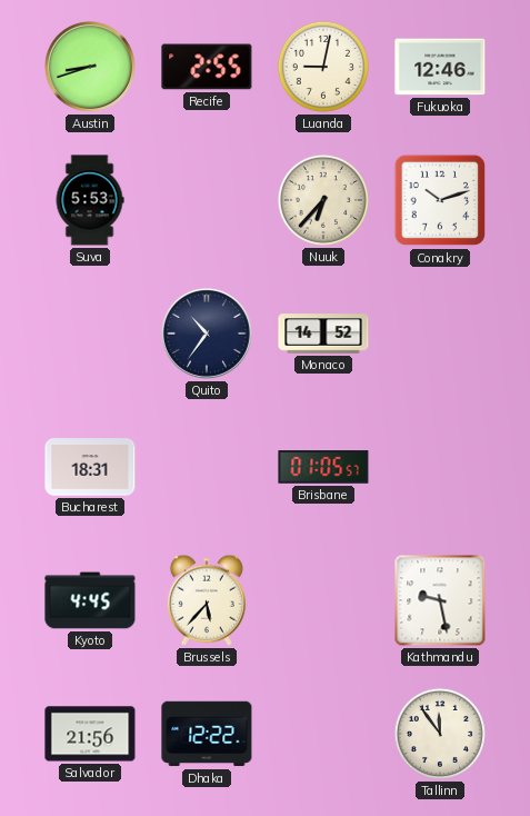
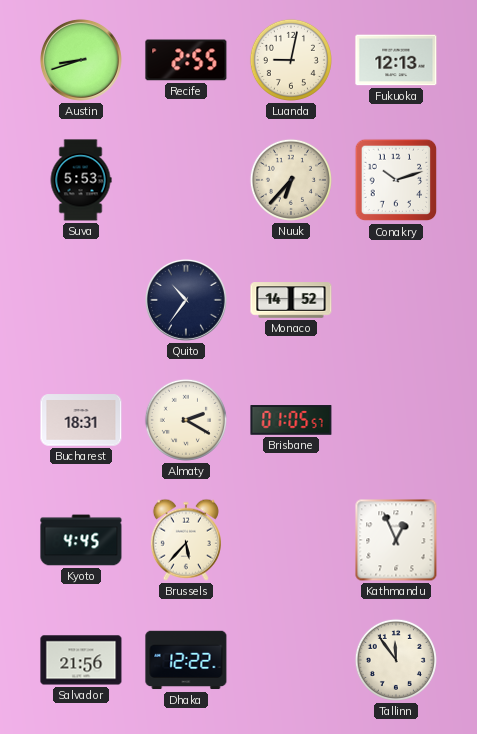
Fukuoka: 12:46 -> 12:13 (396, 60)
Almaty: none -> 2:20 (186, 420)
Kathmandu: 9:28 -> 12:56 (396, 540)
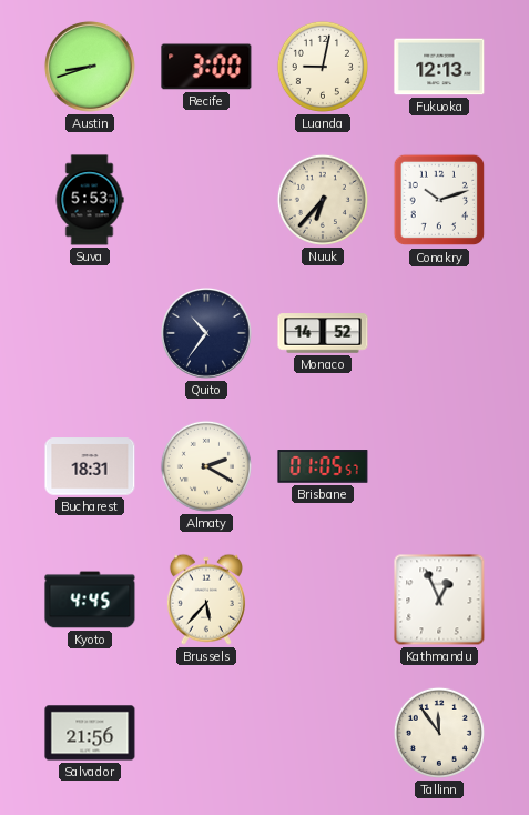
Recife: 2:55 -> 3:00 (206, 67)
Dhaka: 12:22 -> none (186, 660)
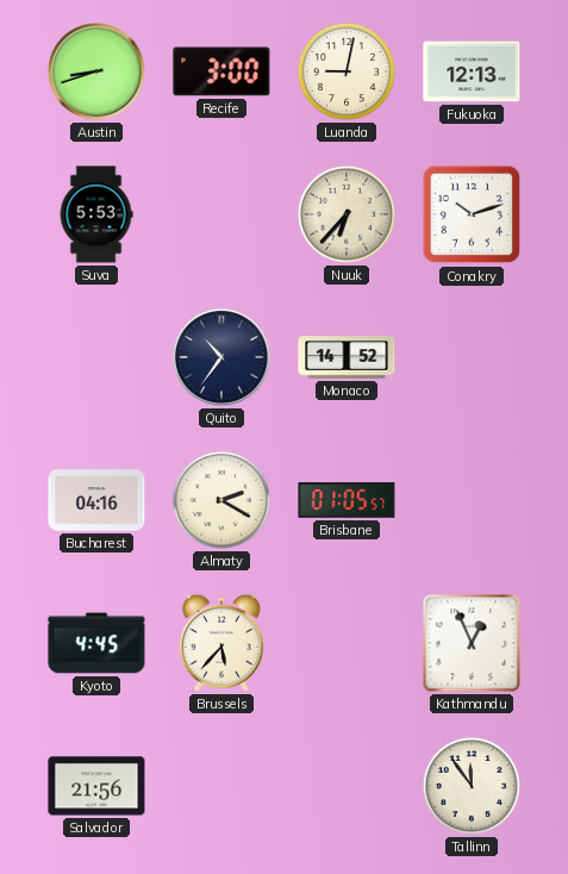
Bucharest: 18:31 -> 04:16 (96, 500)
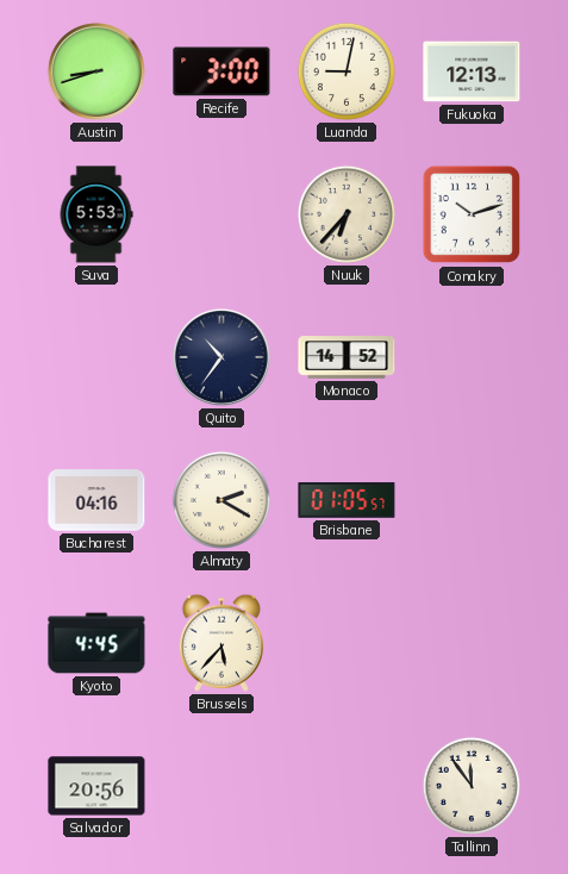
Kathmandu: 12:56 -> none (472, 643)
Salvador: 21:56 -> 20:56 (96, 786)
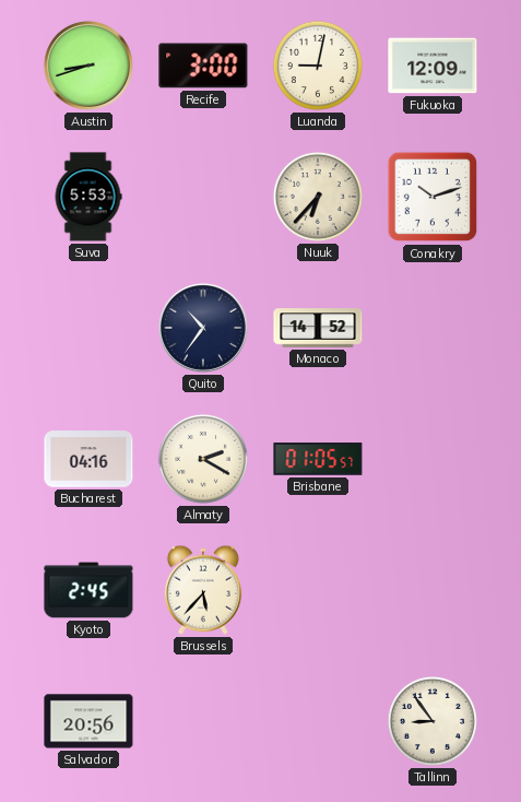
Fukuoka: 12:13 -> 12:09 (433, 66)
Kyoto: 4:45 -> 2:45 (88, 590)
Tallinn: 11:54 -> 8:54 (433, 721)
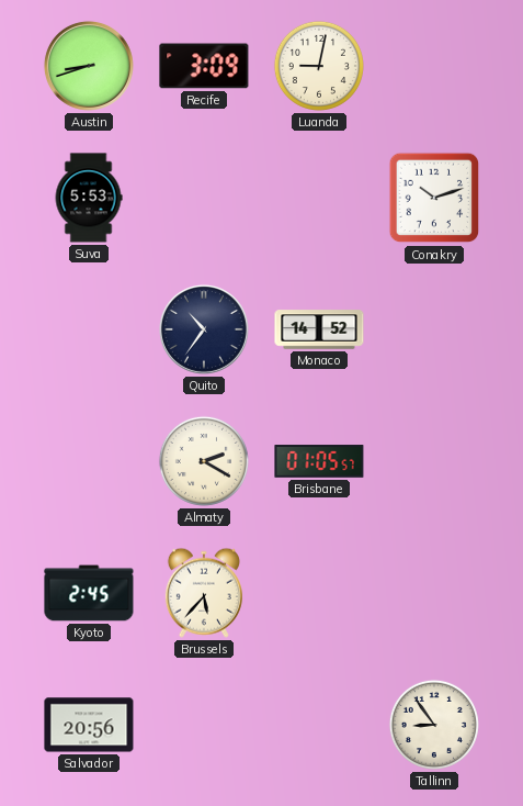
Recife: 3:00 -> 3:09 (204, 66)
Fukuoka: 12:09 -> none (433, 66)
Nuuk: 6:37 -> none (318, 197)
Bucharest: 04:16 -> none (88, 459)
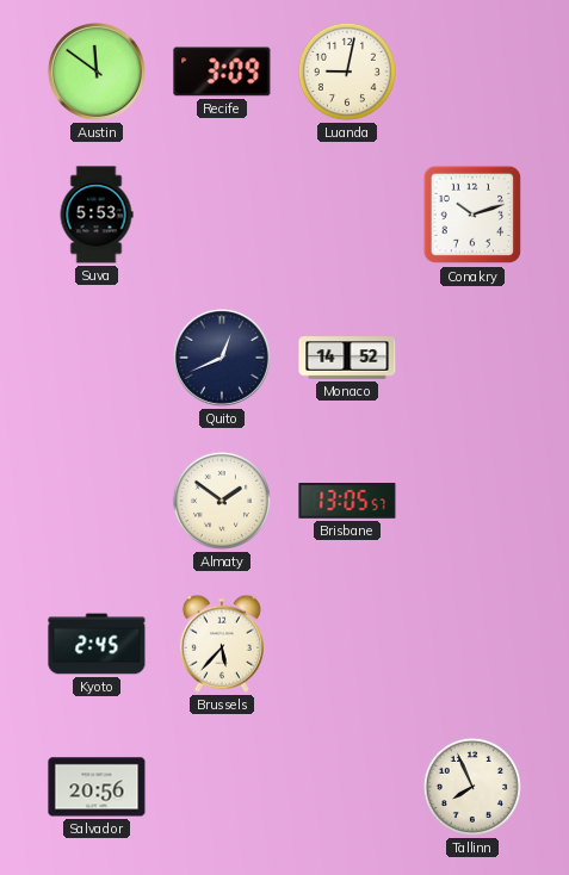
Austin: 8:42 -> 11:51 (97, 72)
Quito: 10:36 -> 12:41 (222, 358)
Almaty: 2:20 -> 1:51 (222, 501)
Brisbane: 01:05 -> 13:05 (347, 501)
Tallinn: 8:54 -> 7:56 (472, 787)
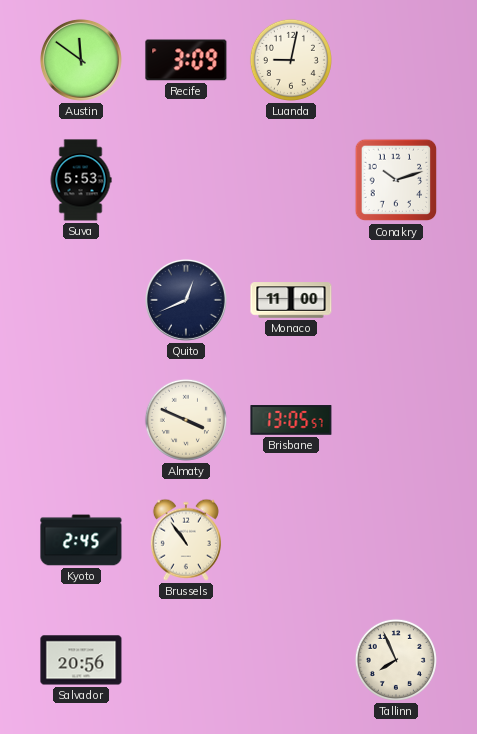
Monaco: 14:52 -> 11:00 (291, 300)
Almaty: 1:51 -> 3:49 (186, 420)
Brussels: 5:37 -> 10:54 (186, 540)
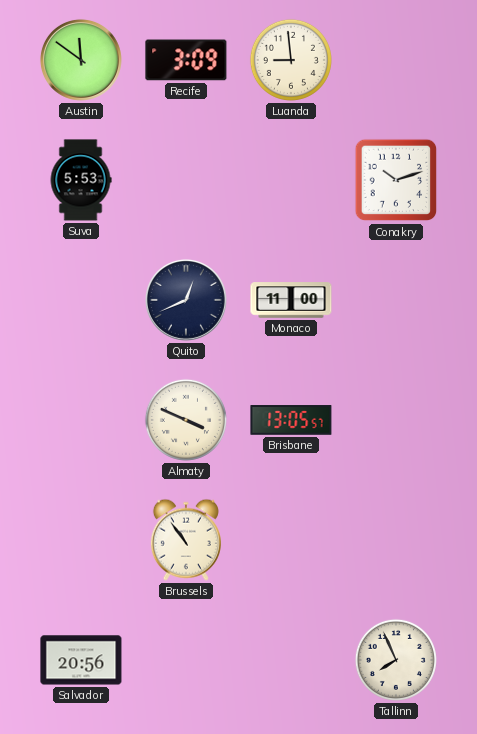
Luanda: 9:02 -> 8:59 (291, 60)
Kyoto: 2:45 -> none (81, 540)
